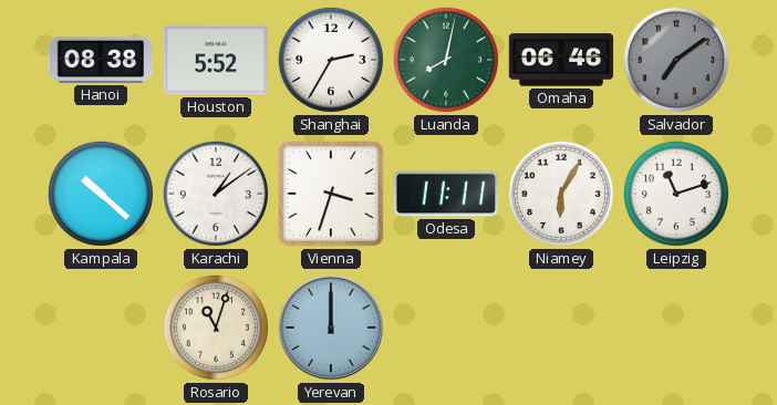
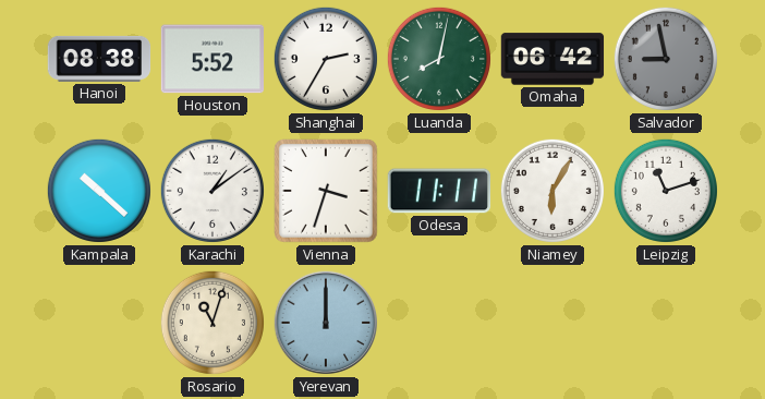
Omaha: 06:46 -> 06:42 (552, 59)
Salvador: 7:09 -> 8:58 (666, 59)
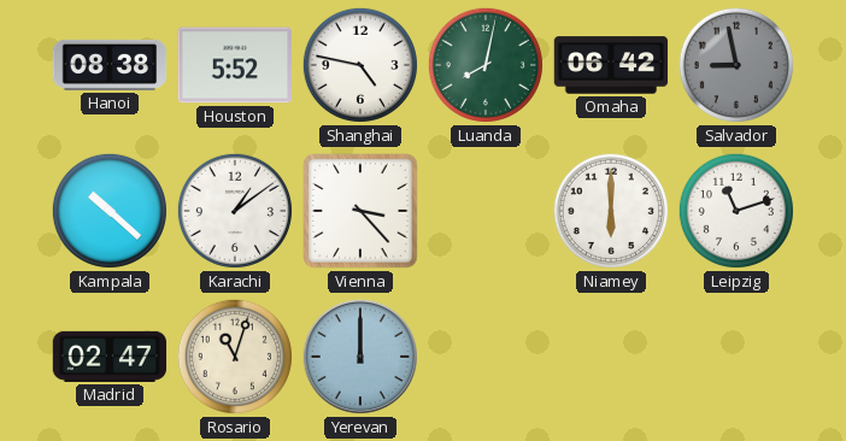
Shanghai: 2:35 -> 4:47 (360, 65)
Vienna: 3:33 -> 3:23 (362, 212)
Odesa: 11:11 -> none (439, 191)
Niamey: 6:05 -> 6:00 (611, 211)
Madrid: none -> 02:47 (110, 357)
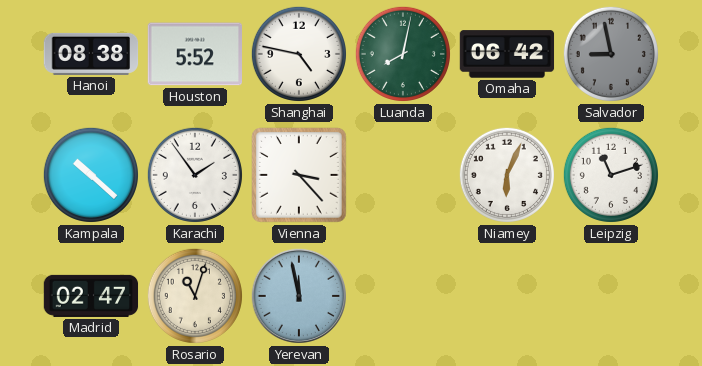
Karachi: 1:09 -> 1:54 (195, 175)
Niamey: 6:00 -> 6:04 (507, 175)
Yerevan: 12:00 -> 11:58 (299, 296)
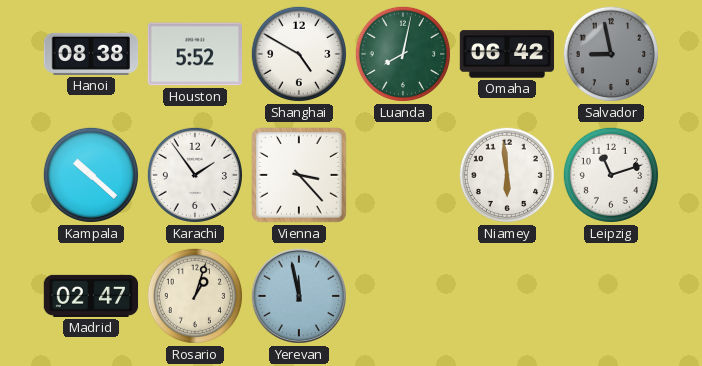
Shanghai: 4:47 -> 4:50 (299, 54)
Niamey: 6:04 -> 5:59 (507, 175)
Rosario: 11:03 -> 1:03 (195, 296)
